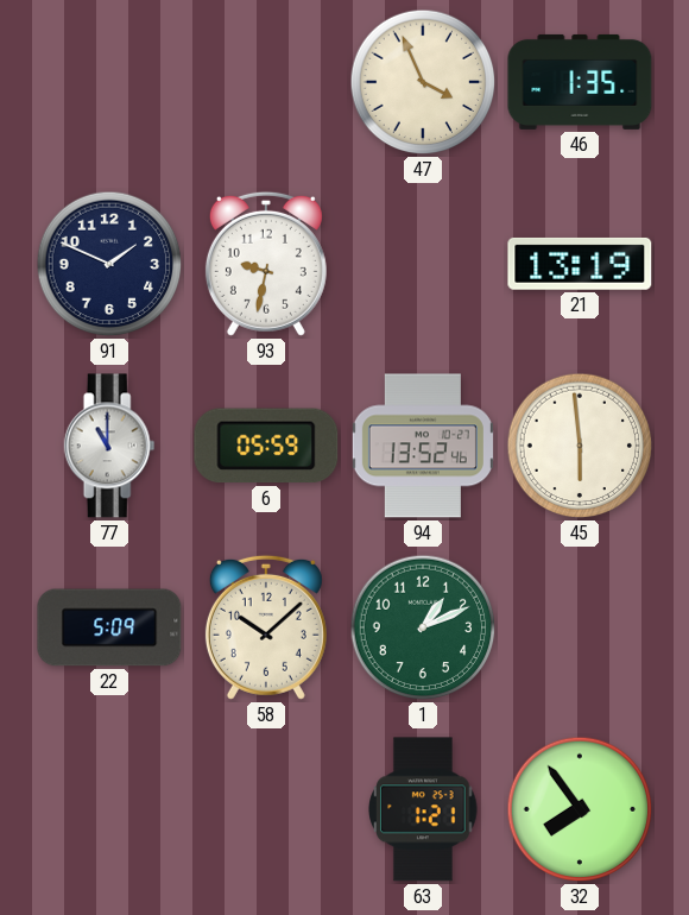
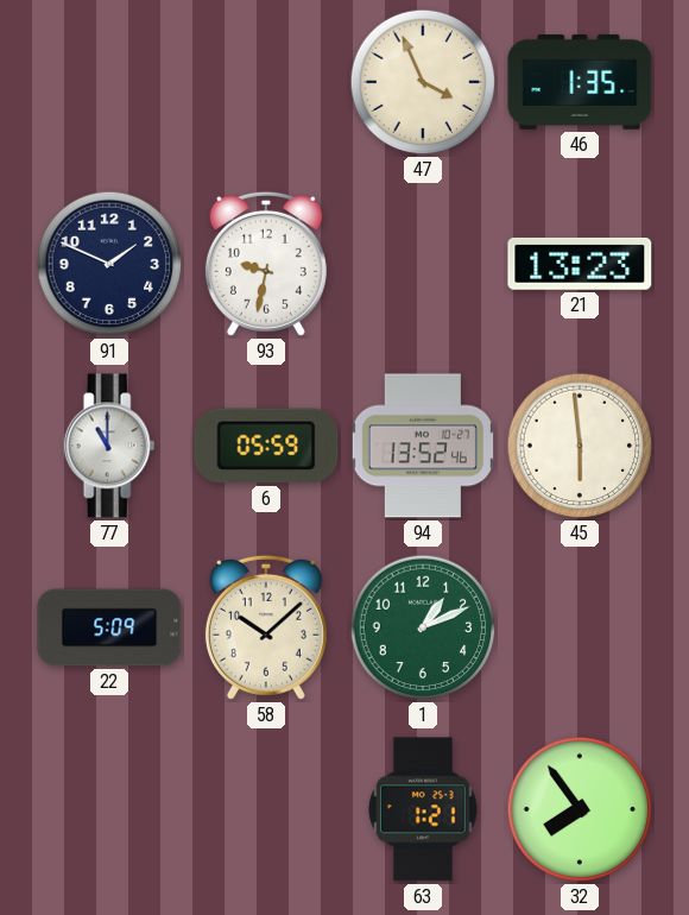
21: 13:19 -> 13:23 (580, 264)
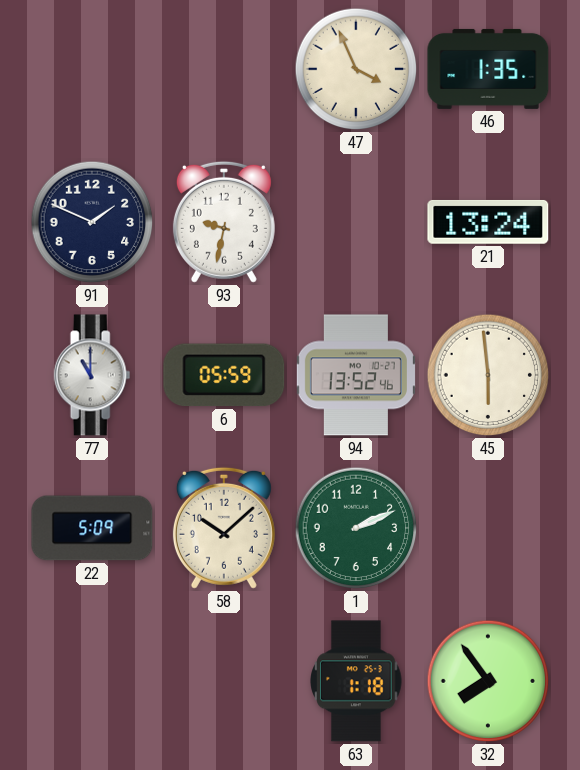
21: 13:23 -> 13:24 (488, 222)
1: 1:11 -> 2:11 (356, 528)
63: 1:21 -> 1:18 (356, 681)
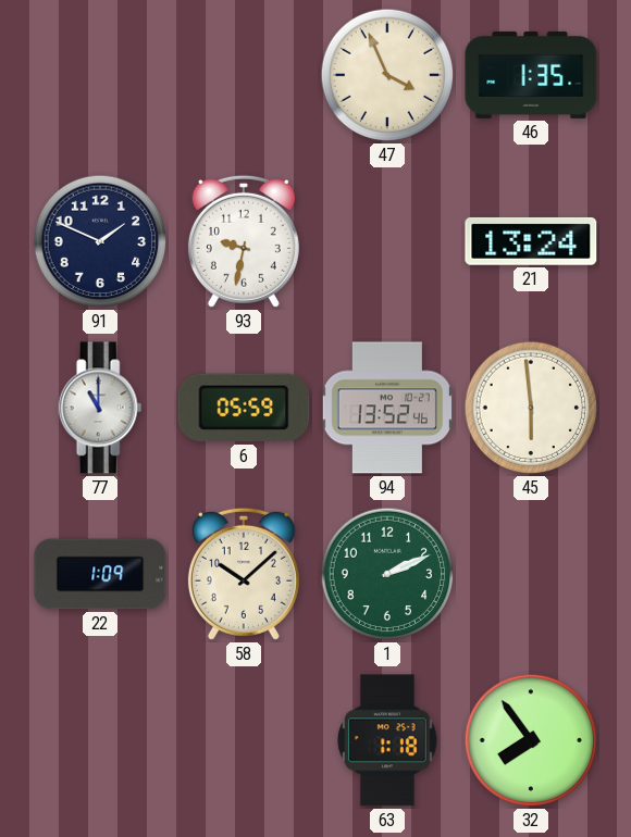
22: 5:09 -> 1:09 (100, 574)
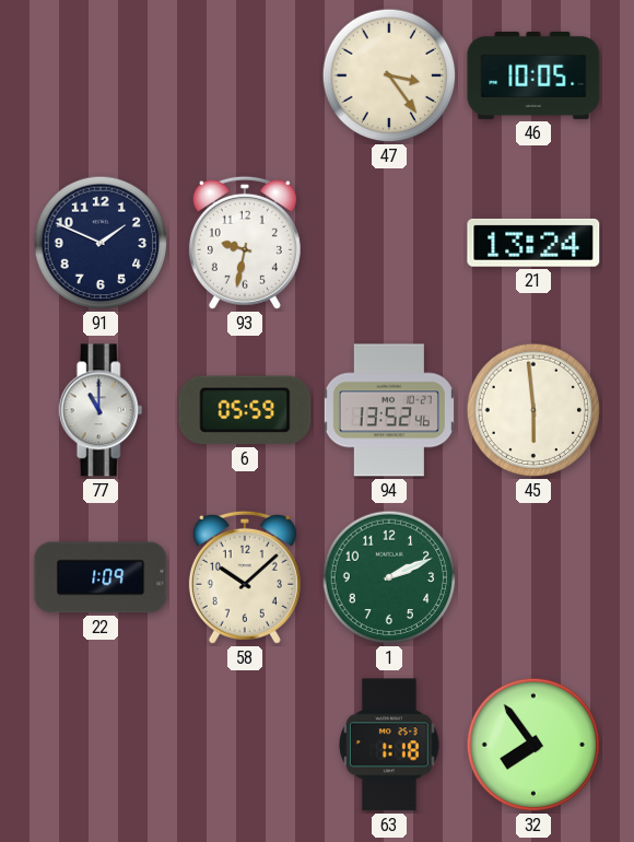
47: 3:56 -> 3:24 (389, 75)
46: 1:35 -> 10:05 (533, 75)
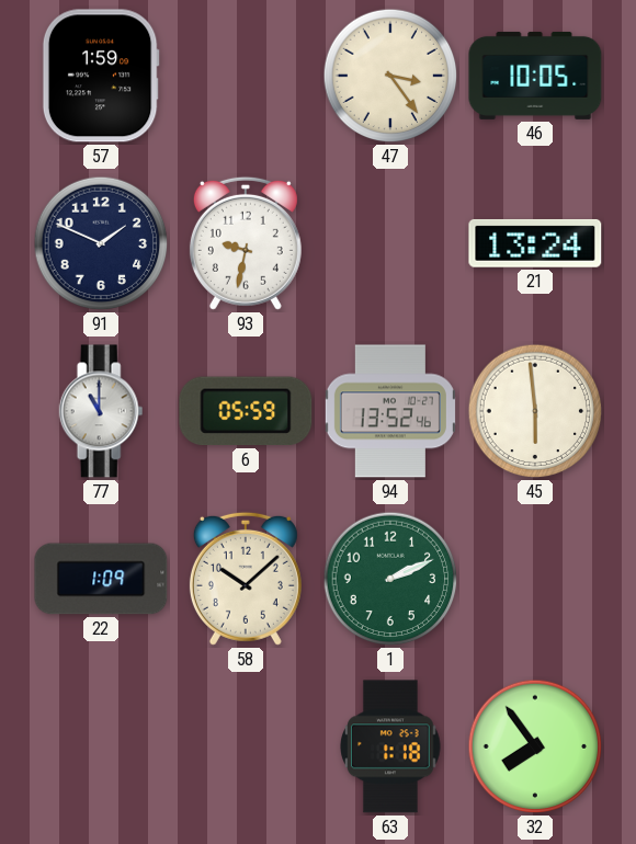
57: none -> 1:59 (101, 76)
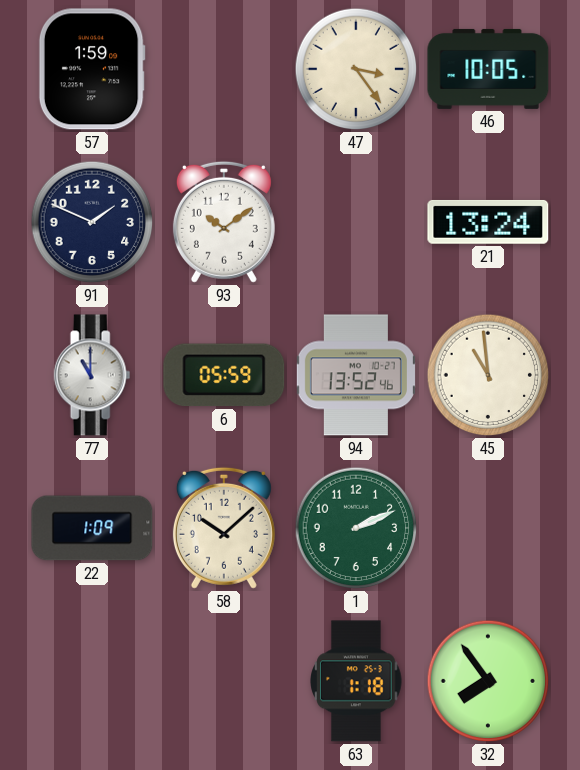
93: 9:32 -> 10:09 (224, 222)
45: 5:59 -> 10:59 (488, 375)
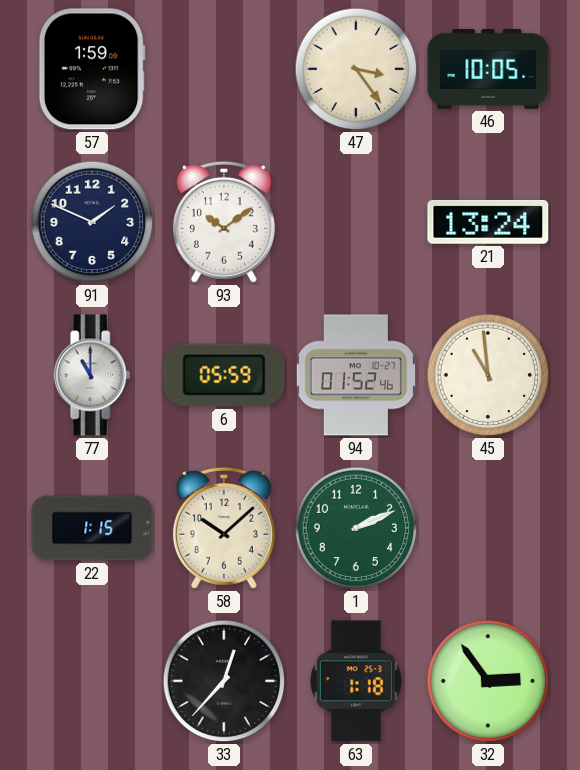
94: 13:52 -> 01:52 (356, 375)
22: 1:09 -> 1:15 (92, 528)
33: none -> 12:37 (224, 681)
32: 7:54 -> 2:54 (488, 681)
